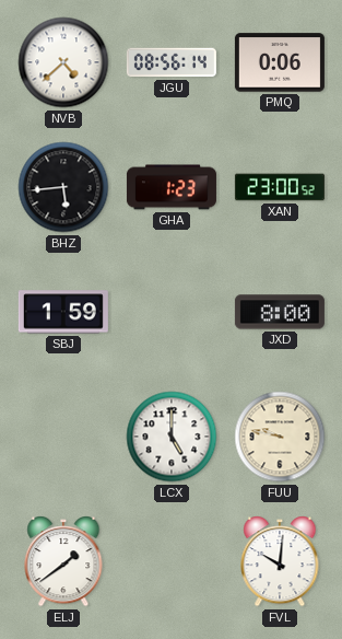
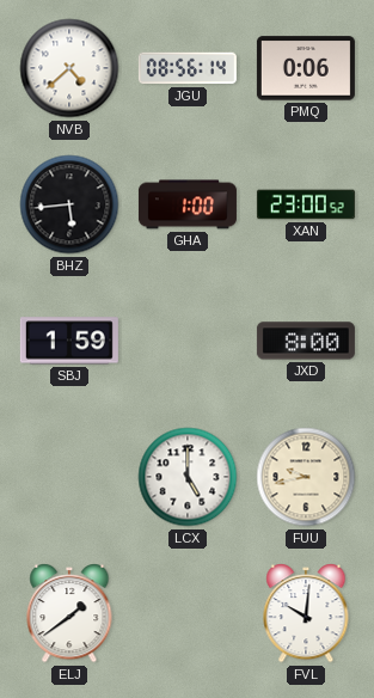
GHA: 1:23 -> 1:00 (188, 204)
FUU: 9:47 -> 9:43 (306, 477)
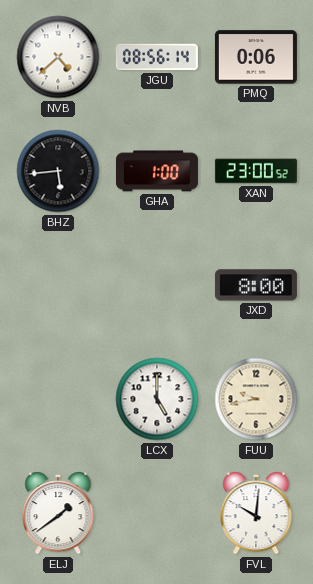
SBJ: 1:59 -> none (69, 341)
